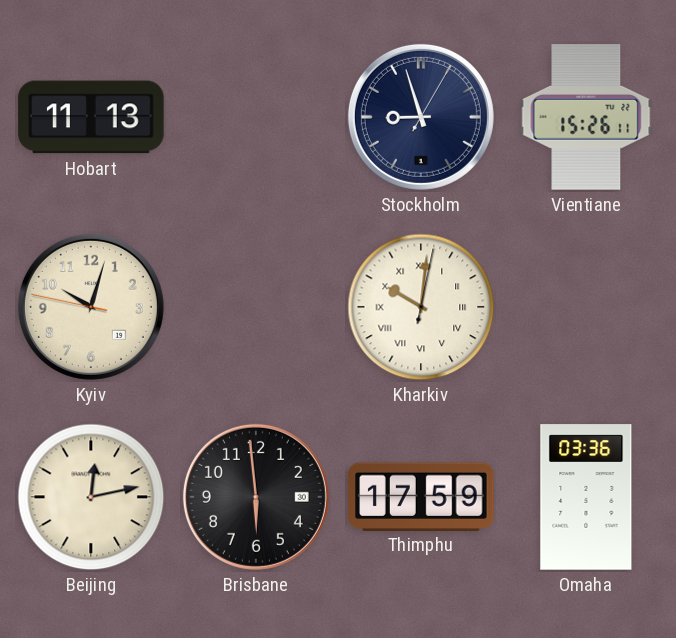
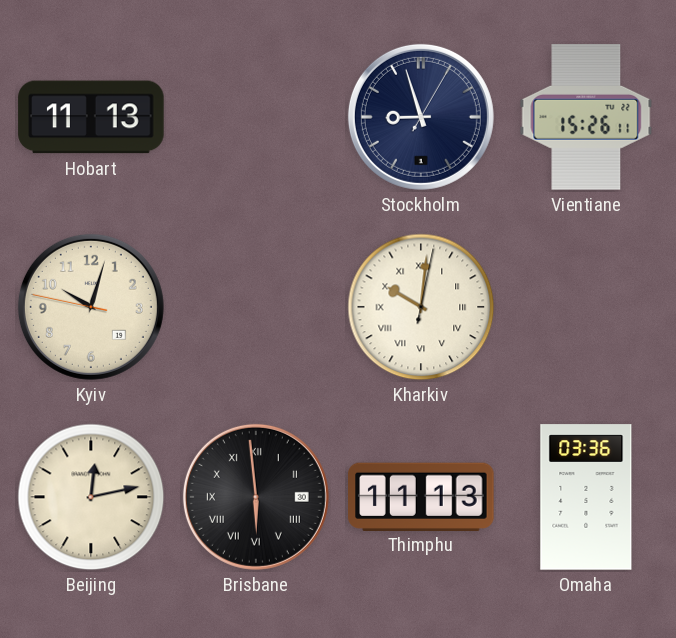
Brisbane numerals: Arabic -> Roman (256, 497)
Thimphu: 17:59 -> 11:13 (421, 496)
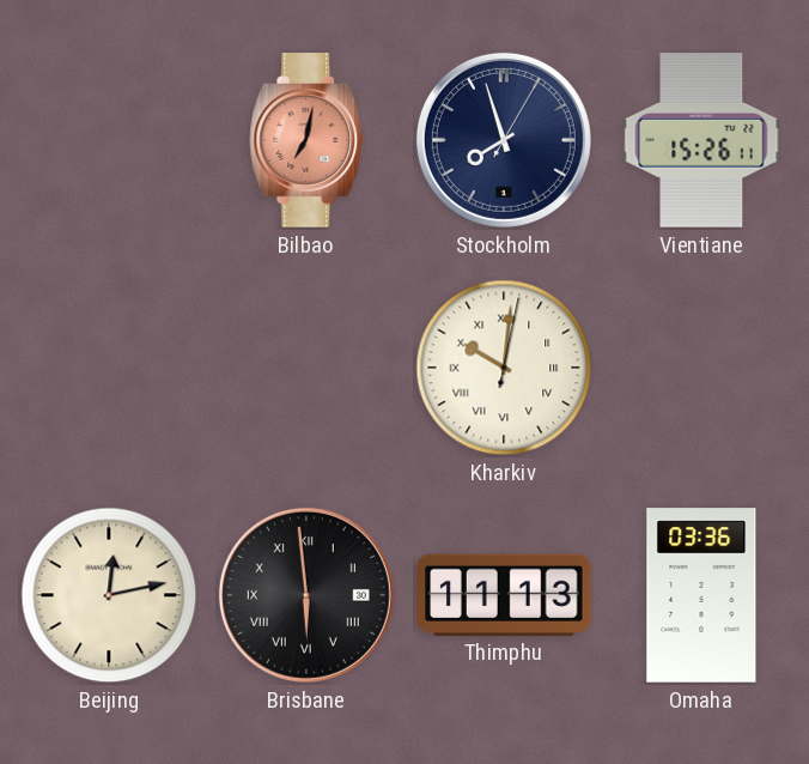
Hobart: 11:13 -> none (91, 117)
Bilbao: none -> 7:02 (306, 140)
Stockholm: 8:57 -> 7:57 (504, 140)
Kyiv: 10:02 -> none (91, 307)
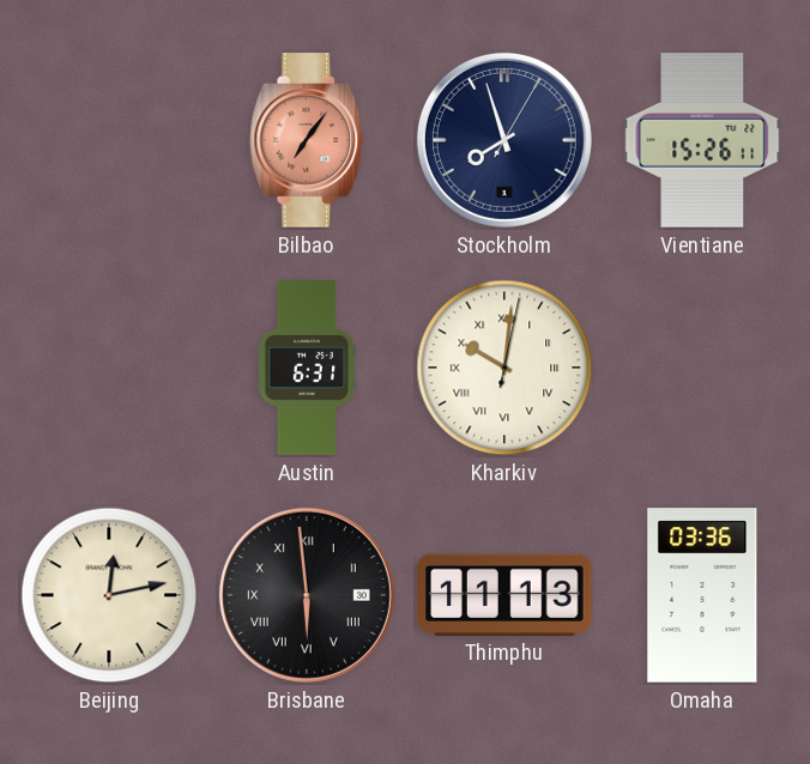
Bilbao: 7:02 -> 7:06 (307, 140)
Austin: none -> 6:31 (306, 368)
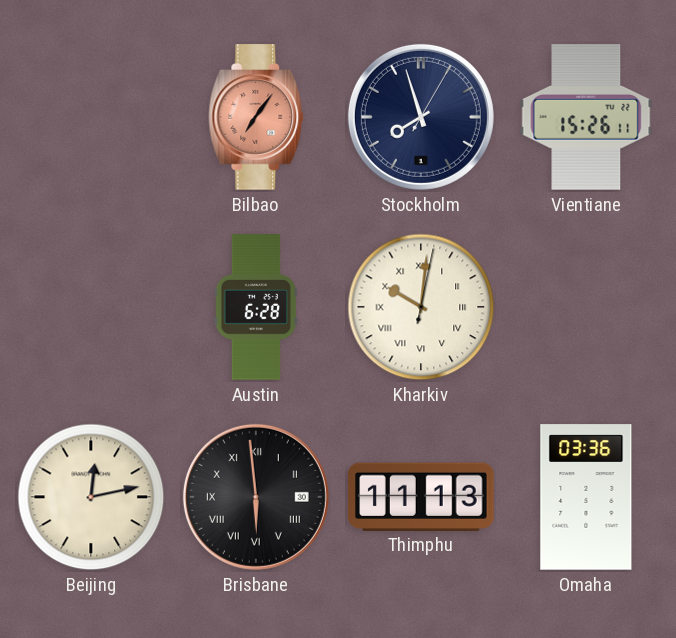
Austin: 6:31 -> 6:28 (255, 307)
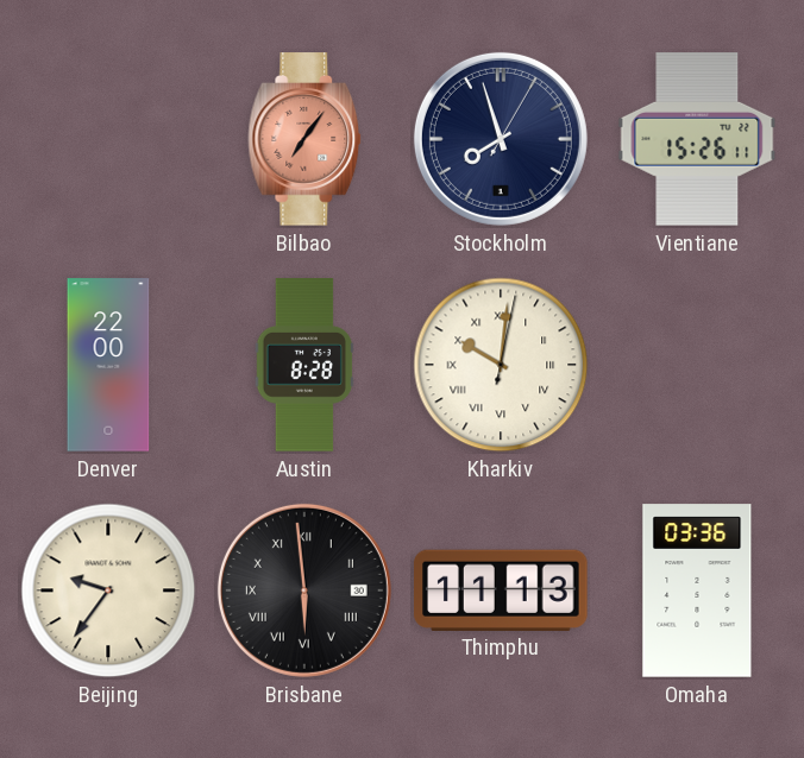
Denver: none -> 22:00 (108, 365)
Austin: 6:28 -> 8:28 (303, 365)
Beijing: 12:13 -> 9:36 (108, 590)
